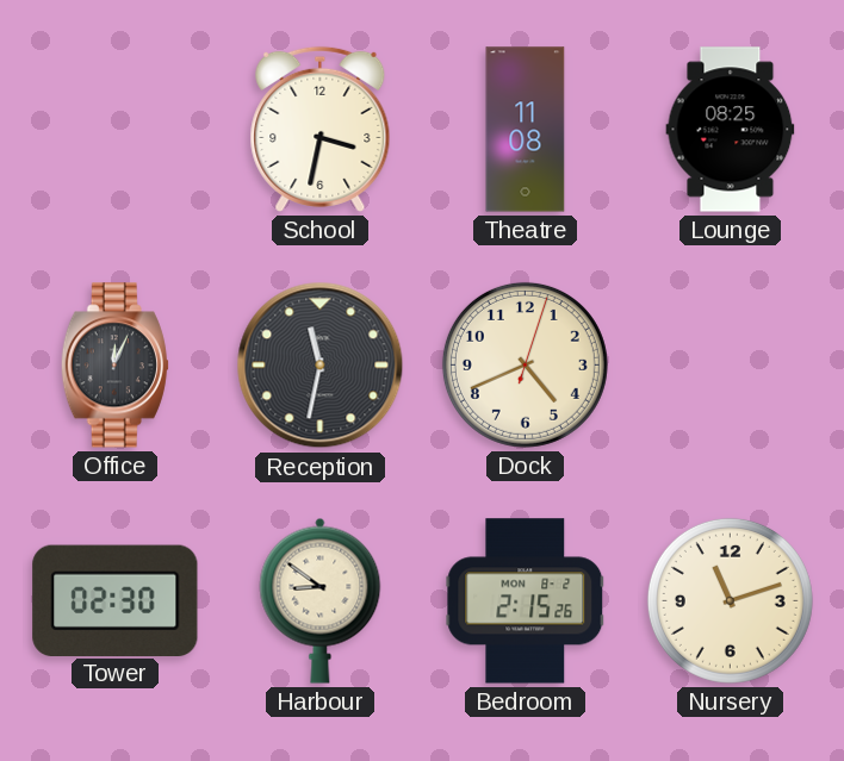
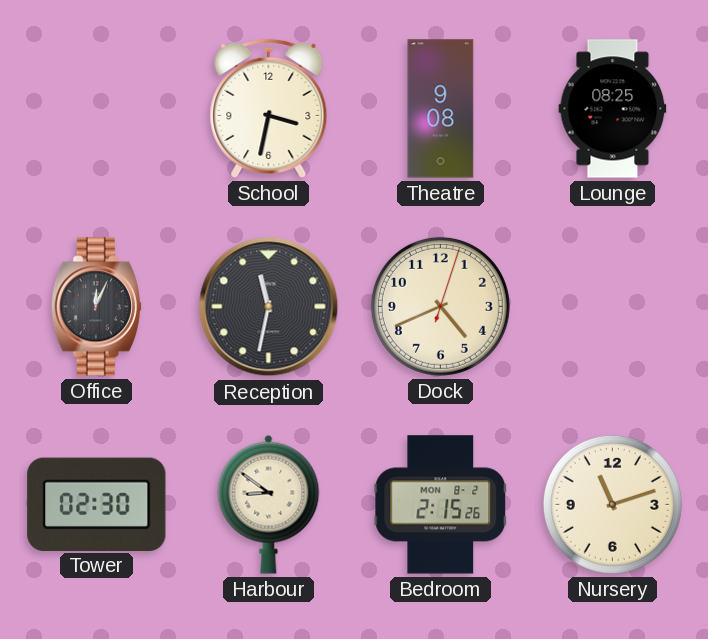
Theatre: 11:08 -> 9:08 (441, 109)
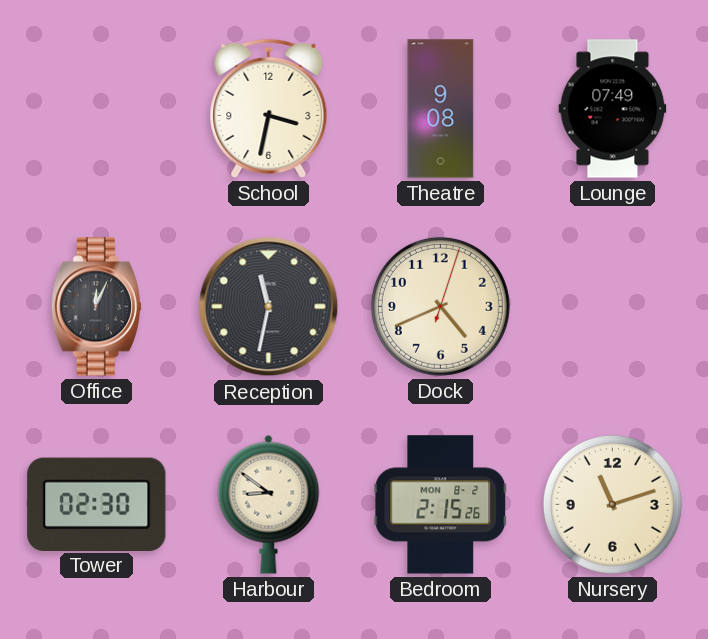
Lounge: 08:25 -> 07:49 (613, 109)
